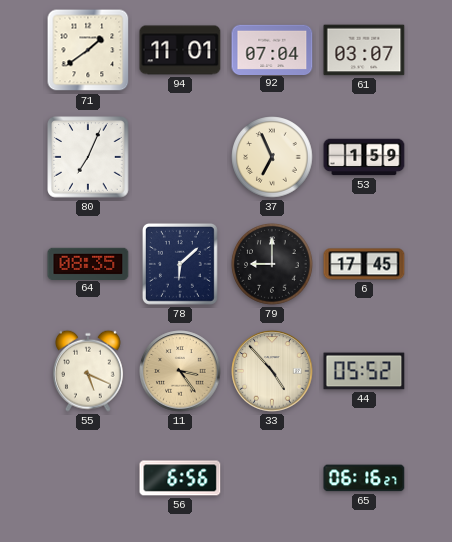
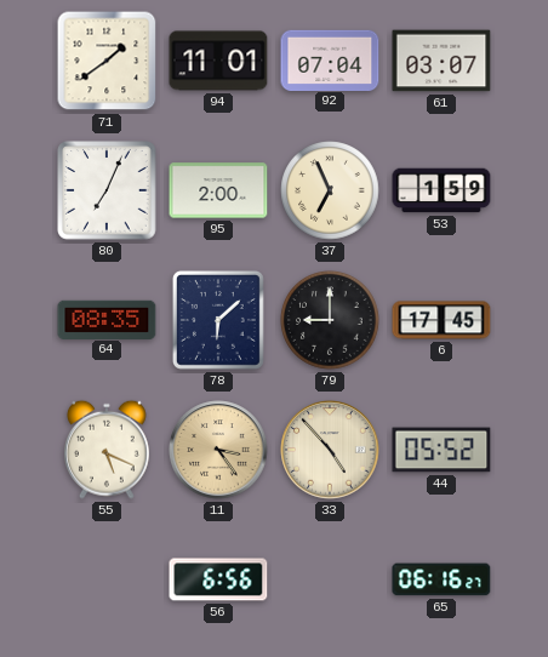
95: none -> 2:00 (218, 190)
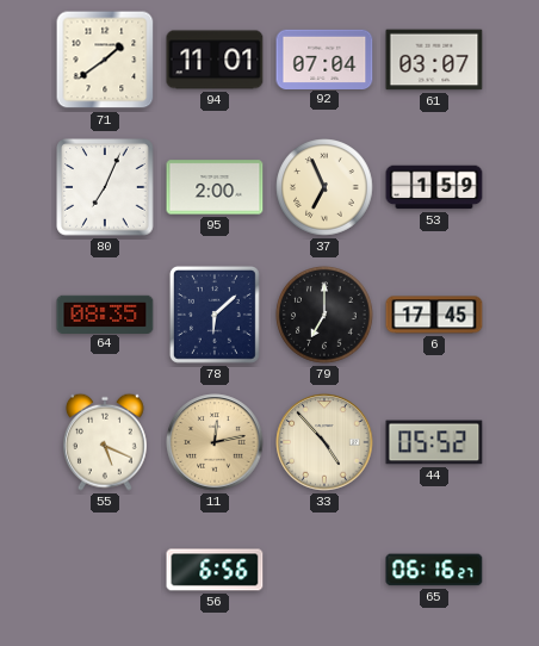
79: 9:00 -> 7:00 (324, 315)
11: 3:24 -> 12:13 (215, 442)
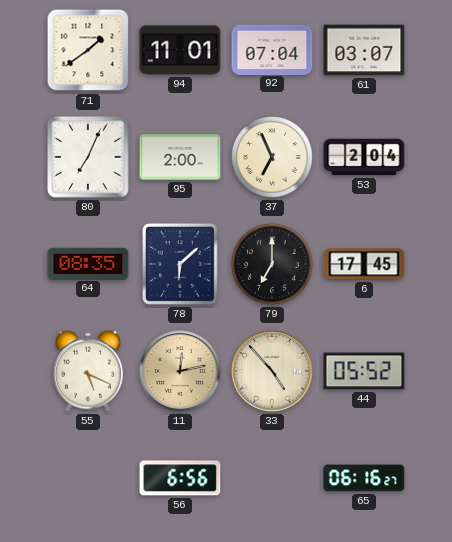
53: 1:59 -> 2:04 (364, 157)
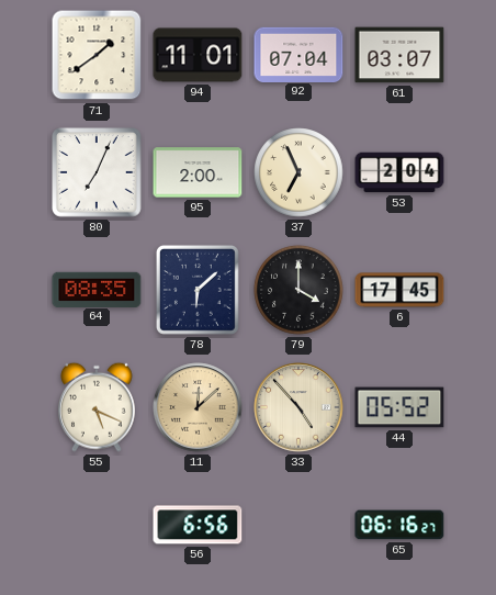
79: 7:00 -> 4:00 (298, 290)
11: 12:13 -> 12:08 (198, 407)
